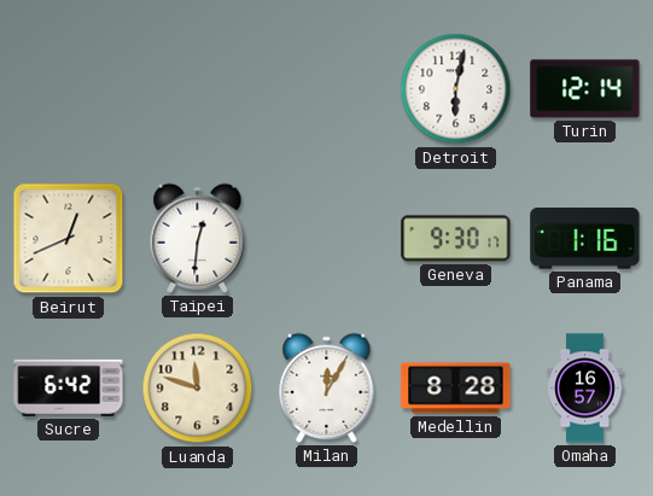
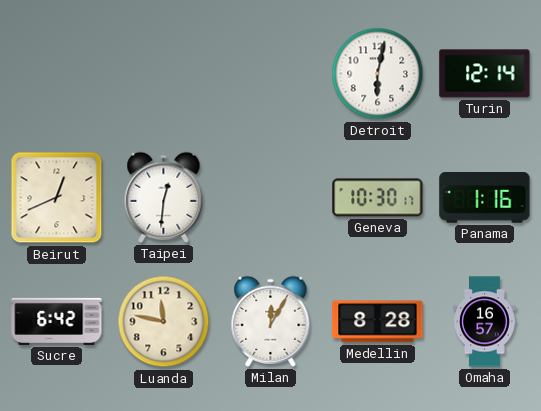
Geneva: 9:30 -> 10:30 (378, 198)
Luanda: 11:48 -> 11:47 (164, 322)
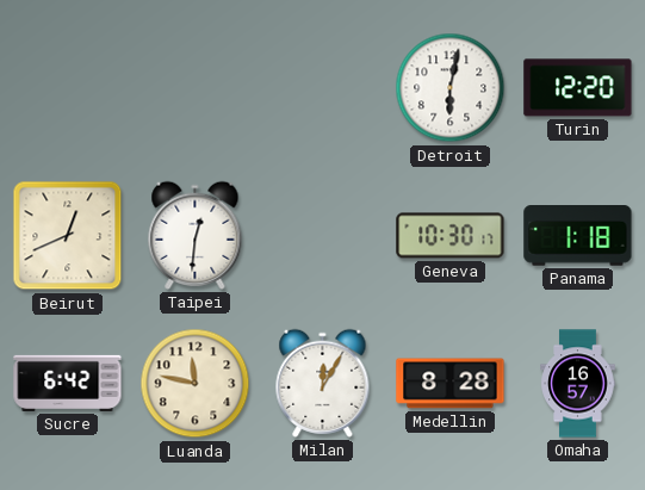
Turin: 12:14 -> 12:20 (578, 88)
Panama: 1:16 -> 1:18 (578, 236)
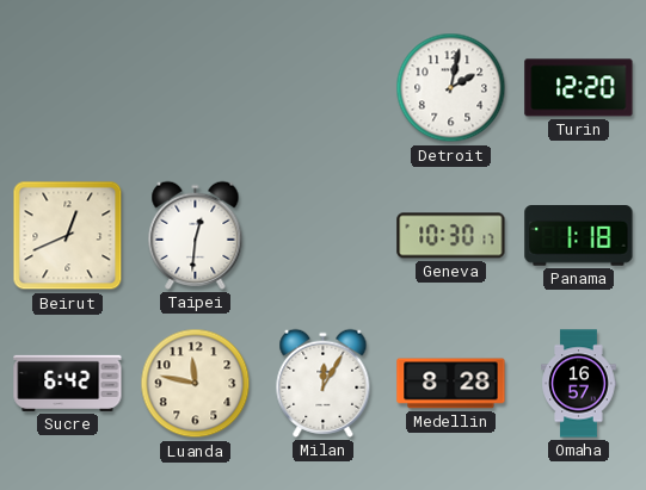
Detroit: 6:02 -> 2:02 (451, 88)
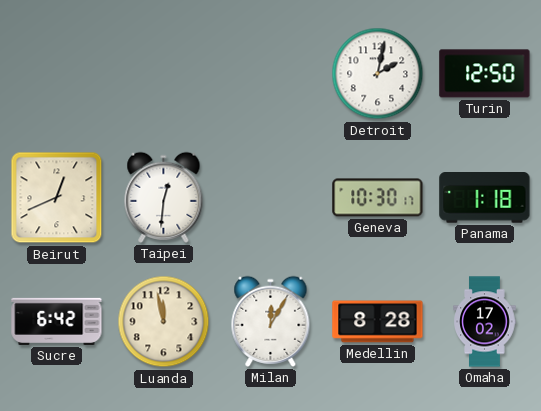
Turin: 12:20 -> 12:50 (485, 74)
Luanda: 11:47 -> 11:58 (164, 322)
Omaha: 16:57 -> 17:02 (485, 322)
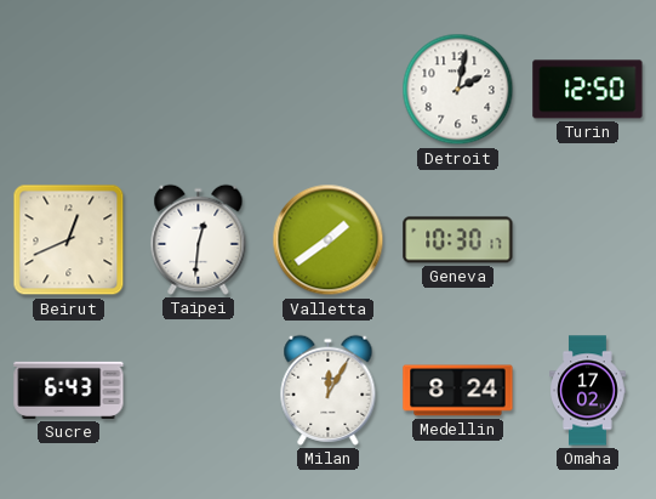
Valletta: none -> 1:39 (329, 240)
Panama: 1:18 -> none (485, 198)
Sucre: 6:42 -> 6:43 (69, 390)
Luanda: 11:58 -> none (164, 322)
Medellin: 8:28 -> 8:24 (458, 391)
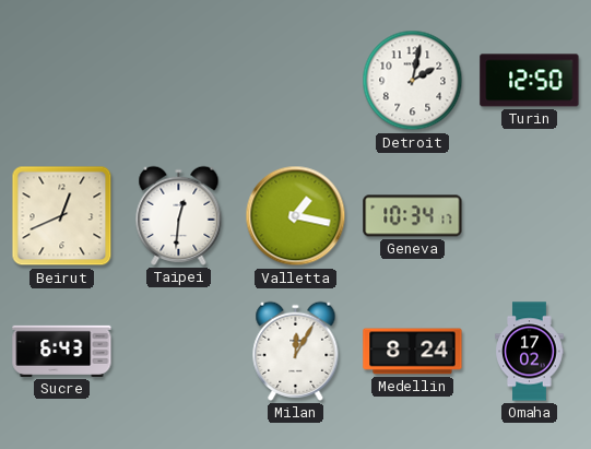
Valletta: 1:39 -> 1:17 (296, 216)
Geneva: 10:30 -> 10:34 (413, 216)
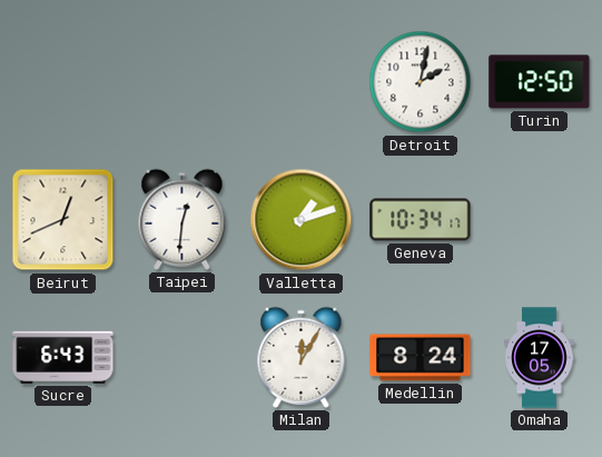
Valletta: 1:17 -> 1:12 (302, 220)
Omaha: 17:02 -> 17:05 (540, 358)
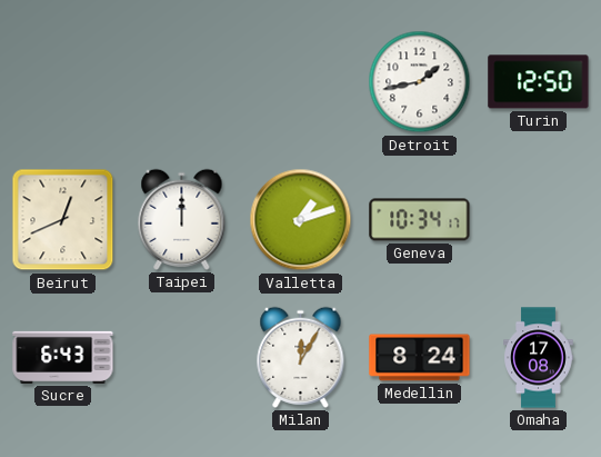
Detroit: 2:02 -> 1:43 (420, 82)
Taipei: 12:31 -> 12:00 (182, 219)
Omaha: 17:05 -> 17:08 (539, 358)
